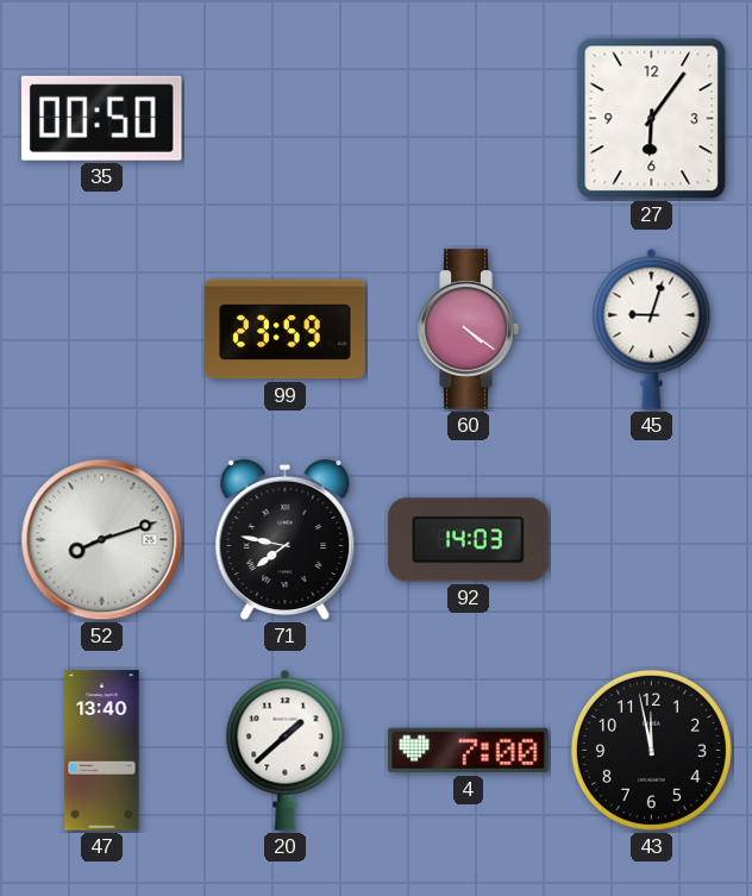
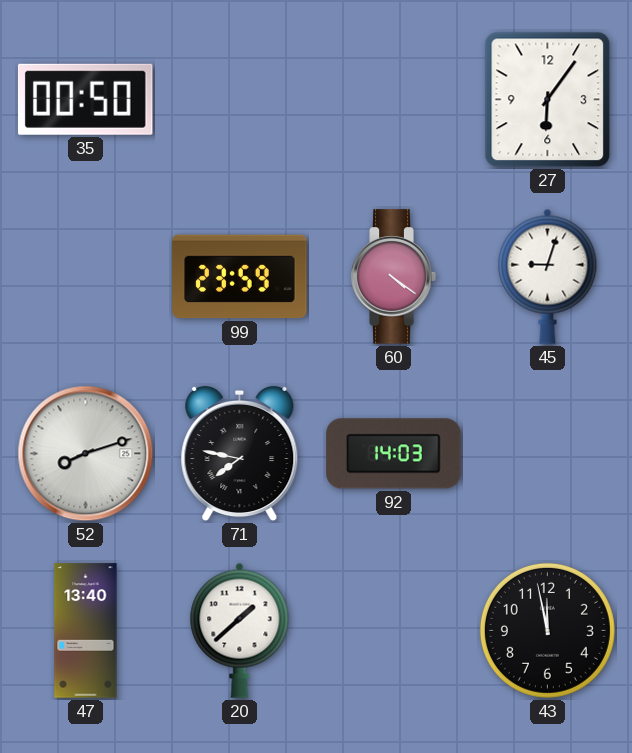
4: 7:00 -> none (469, 751)
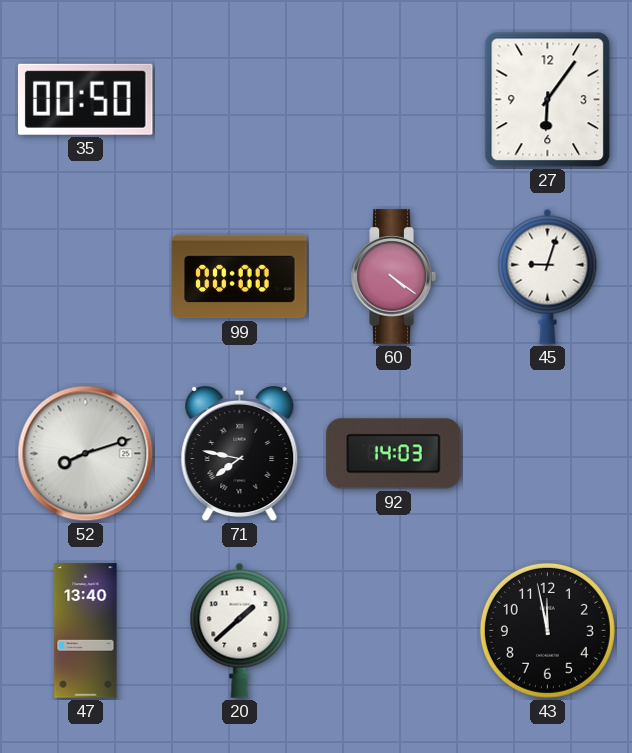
99: 23:59 -> 00:00 (240, 277)
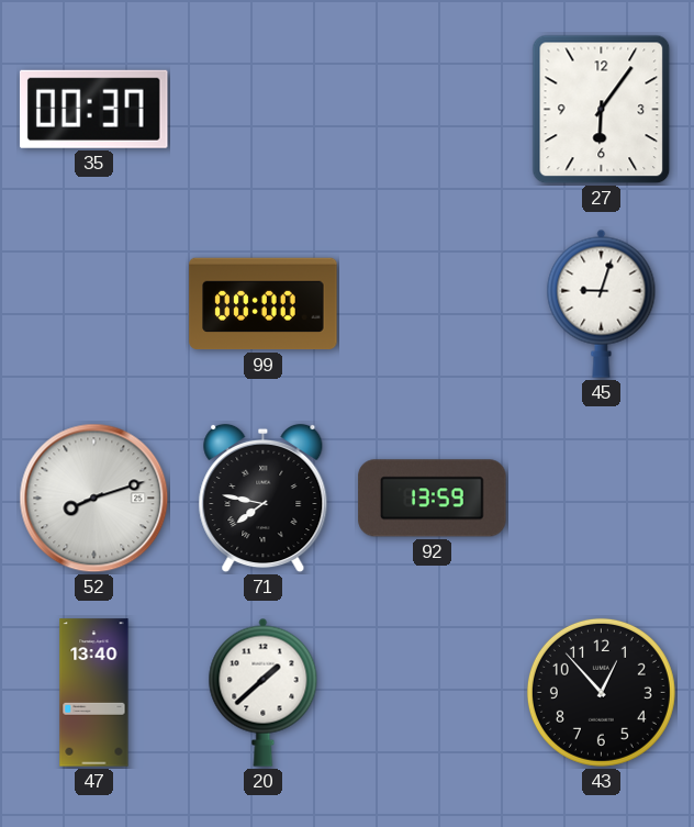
35: 00:50 -> 00:37 (93, 109)
60: 4:21 -> none (393, 277)
92: 14:03 -> 13:59 (433, 499)
43: 11:58 -> 12:53 (601, 692)
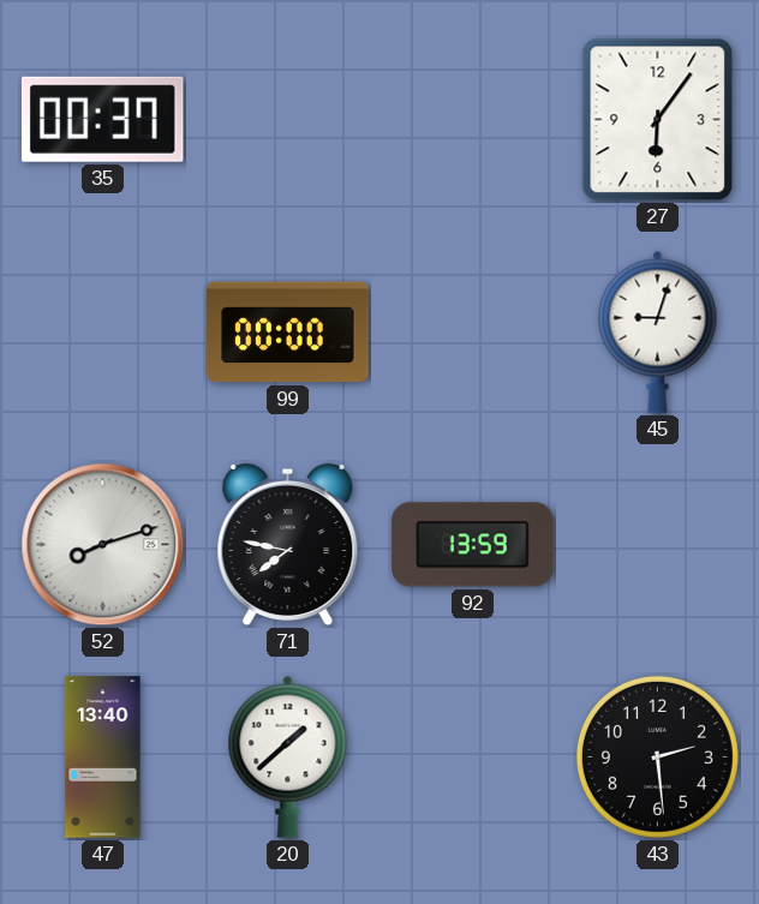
43: 12:53 -> 2:29 (657, 756)
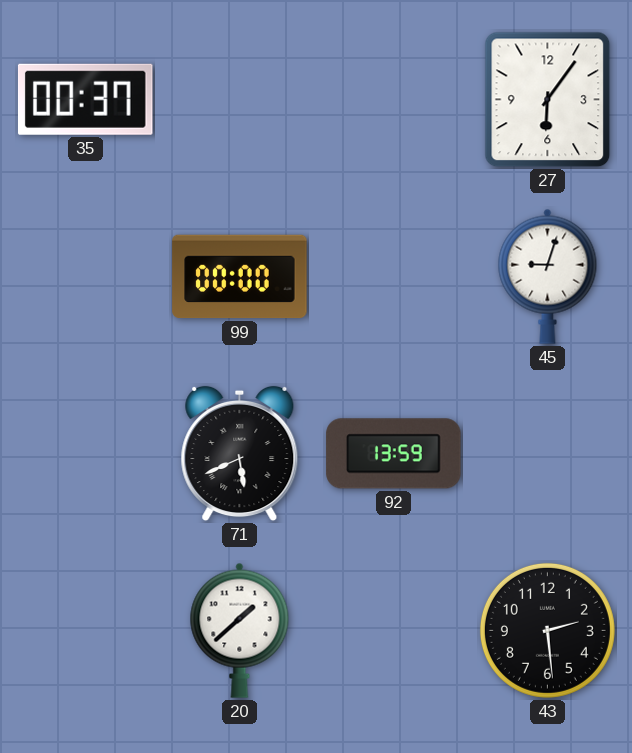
52: 8:12 -> none (103, 545)
71: 7:47 -> 5:41 (240, 454)
47: 13:40 -> none (103, 758)
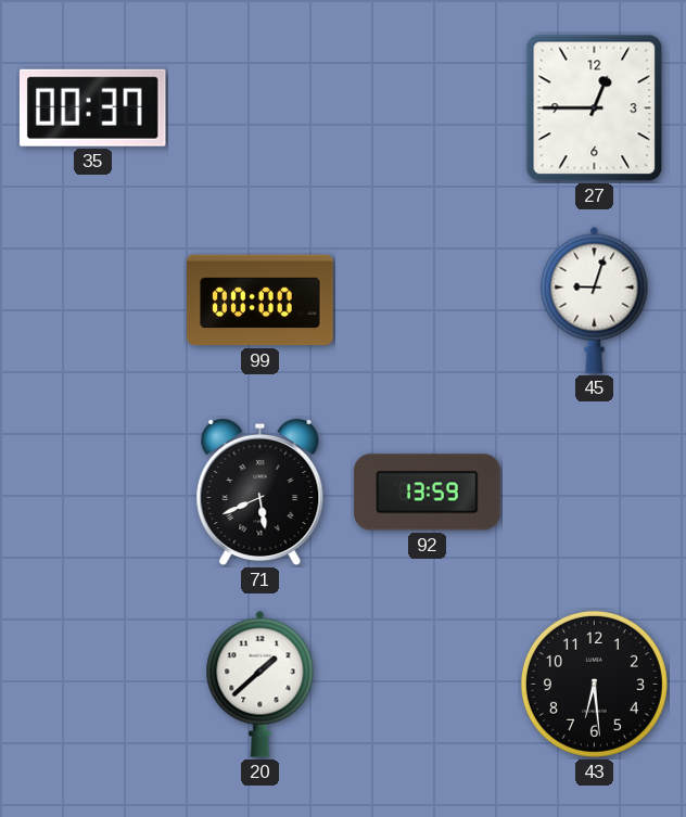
27: 6:06 -> 12:45 (595, 108)
43: 2:29 -> 6:29 (594, 684)
